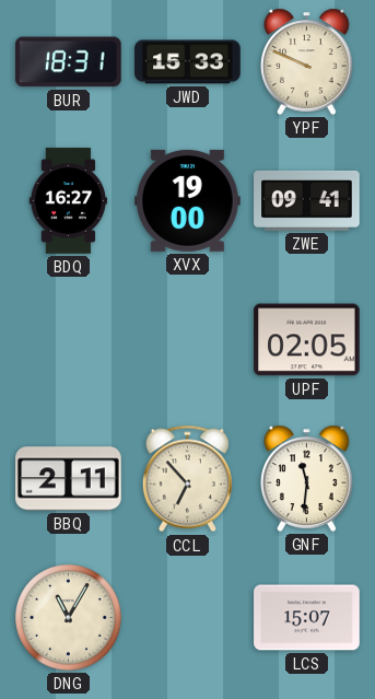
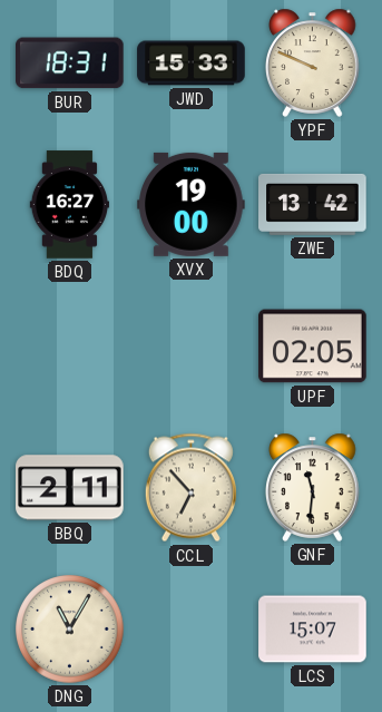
ZWE: 09:41 -> 13:42 (313, 204)
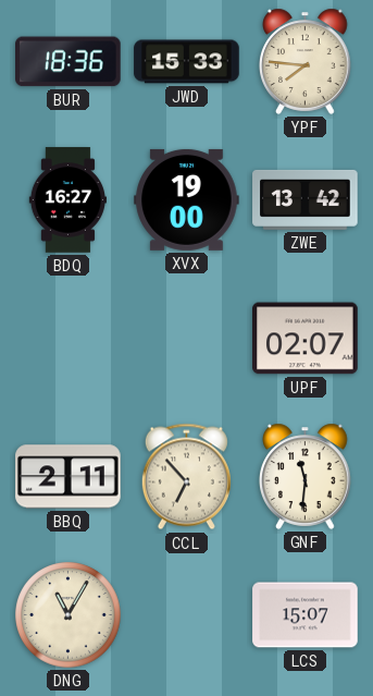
BUR: 18:31 -> 18:36 (69, 62)
YPF: 9:49 -> 7:46 (306, 61)
UPF: 02:05 -> 02:07 (306, 339)
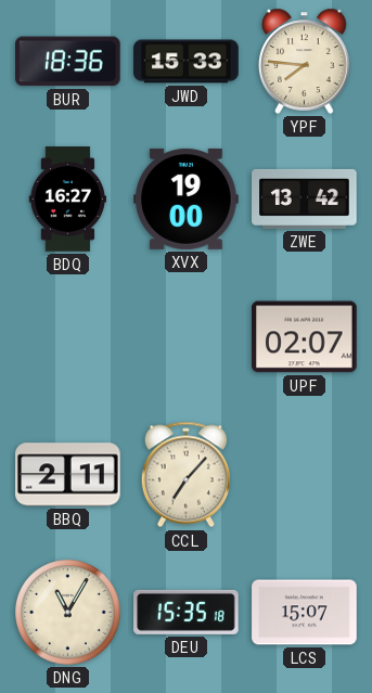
CCL: 6:53 -> 7:07 (185, 475)
GNF: 11:31 -> none (306, 476)
DEU: none -> 15:35 (187, 612)
